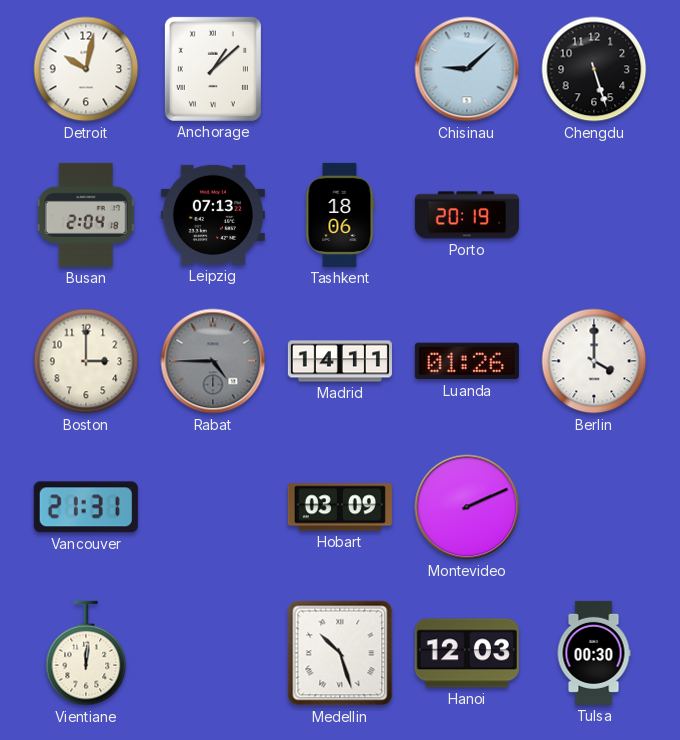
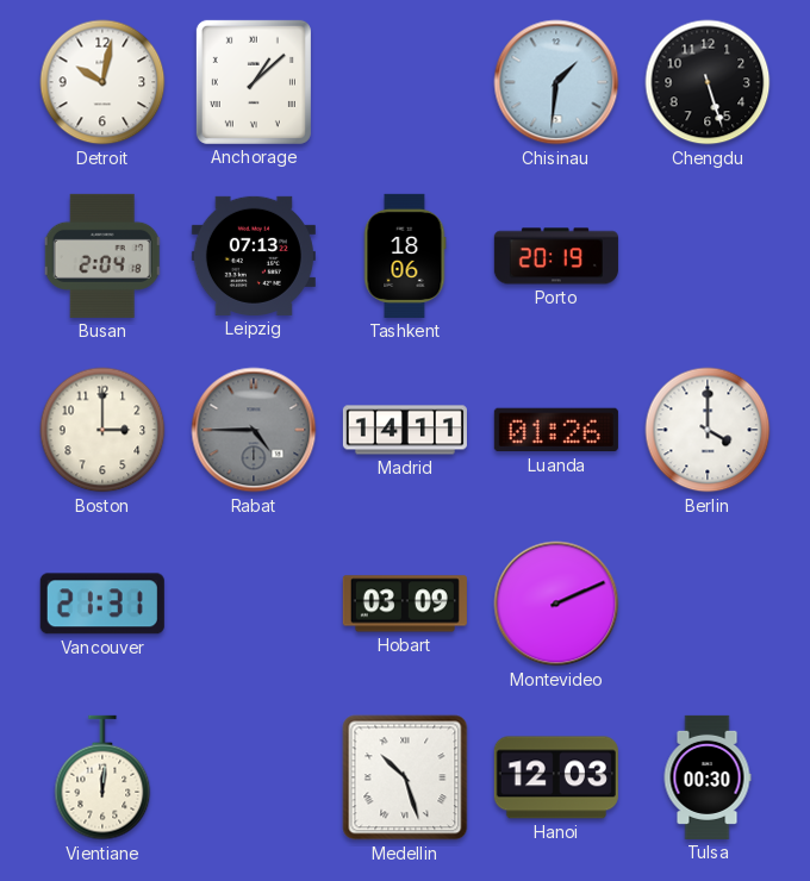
Chisinau: 9:08 -> 1:31 (556, 82)
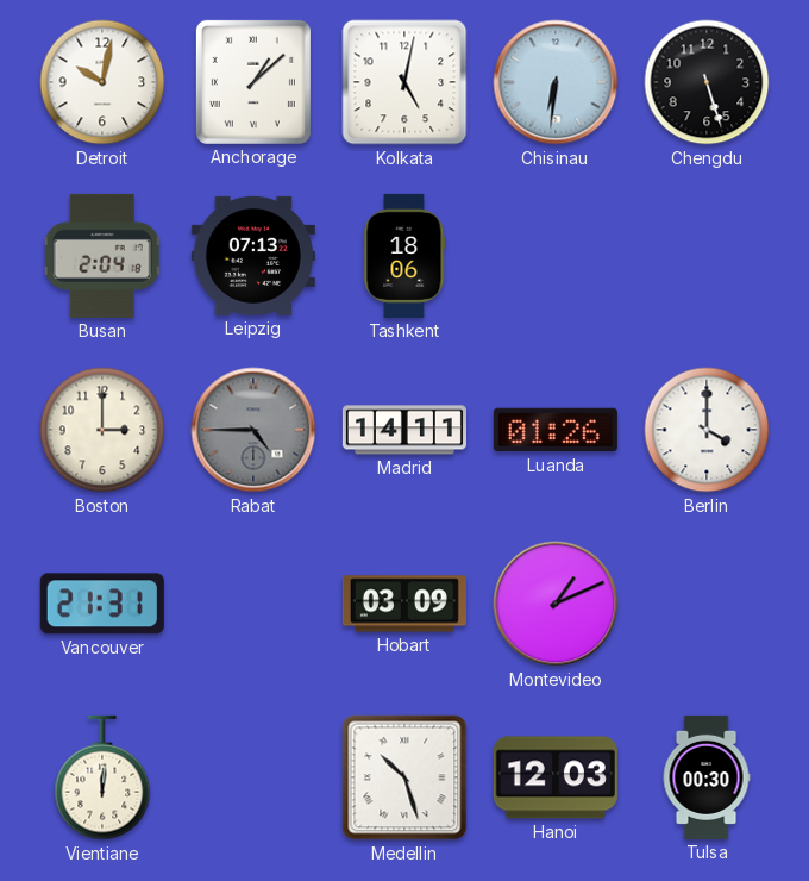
Kolkata: none -> 5:02 (404, 82)
Chisinau: 1:31 -> 6:31 (556, 82)
Porto: 20:19 -> none (556, 256)
Montevideo: 2:11 -> 1:11 (556, 604)
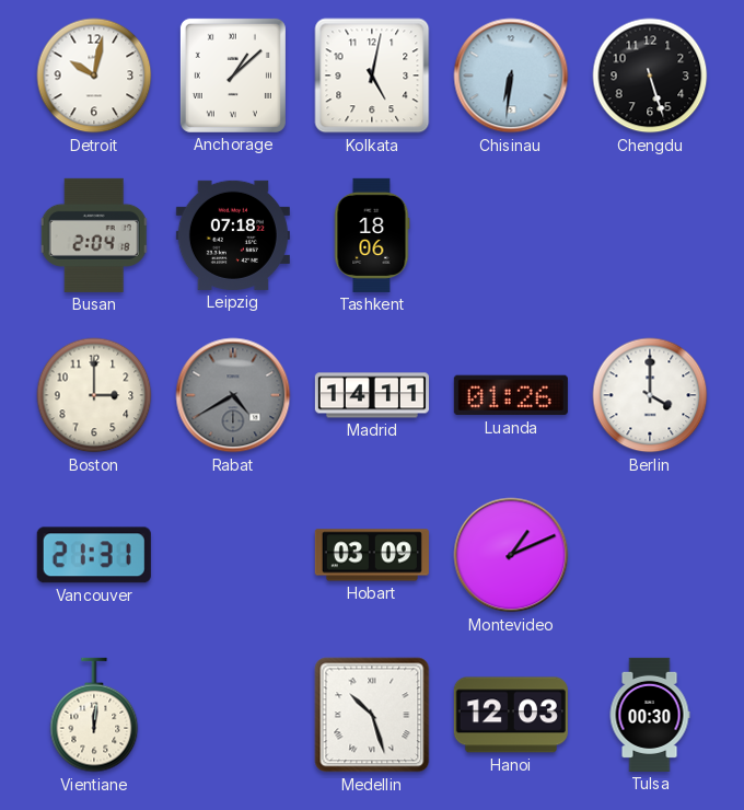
Leipzig: 07:13 -> 07:18 (233, 235)
Rabat: 4:45 -> 4:40 (233, 395)
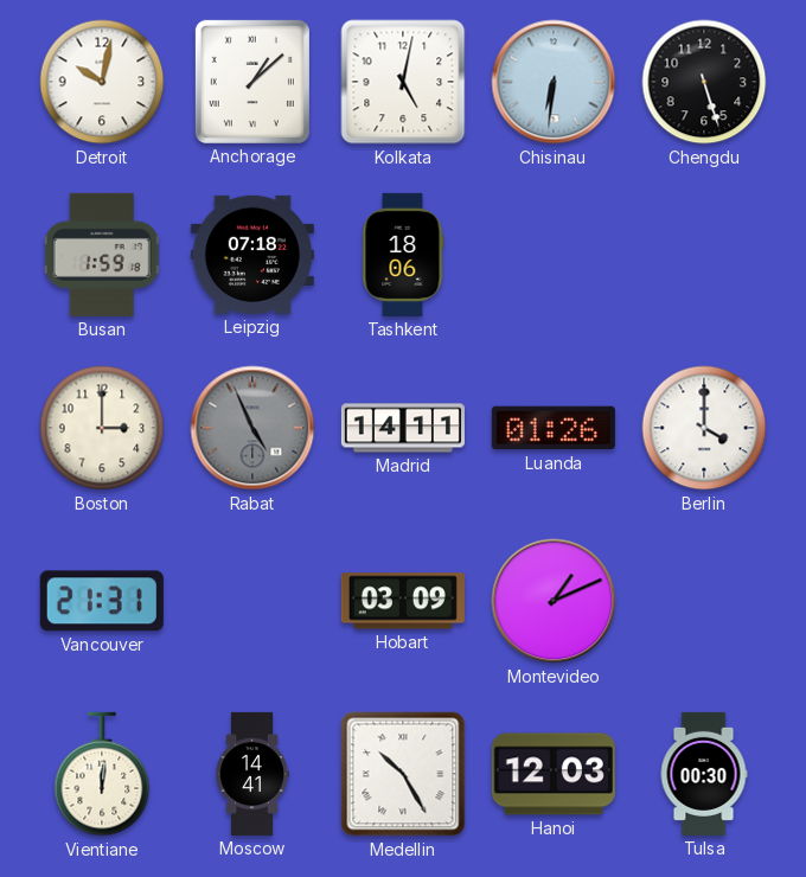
Busan: 2:04 -> 1:59 (102, 255)
Rabat: 4:40 -> 4:56 (252, 428)
Moscow: none -> 14:41 (252, 774)
Medellin: 10:27 -> 10:25 (403, 774)
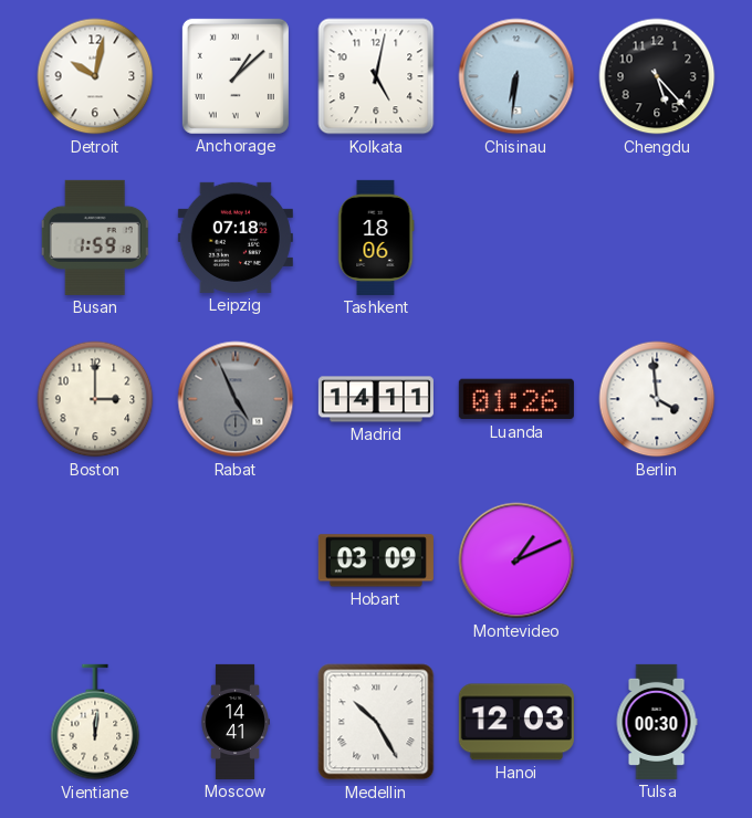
Chengdu: 5:27 -> 5:23 (657, 76)
Berlin: 4:00 -> 3:59 (657, 399)
Vancouver: 21:31 -> none (102, 601)
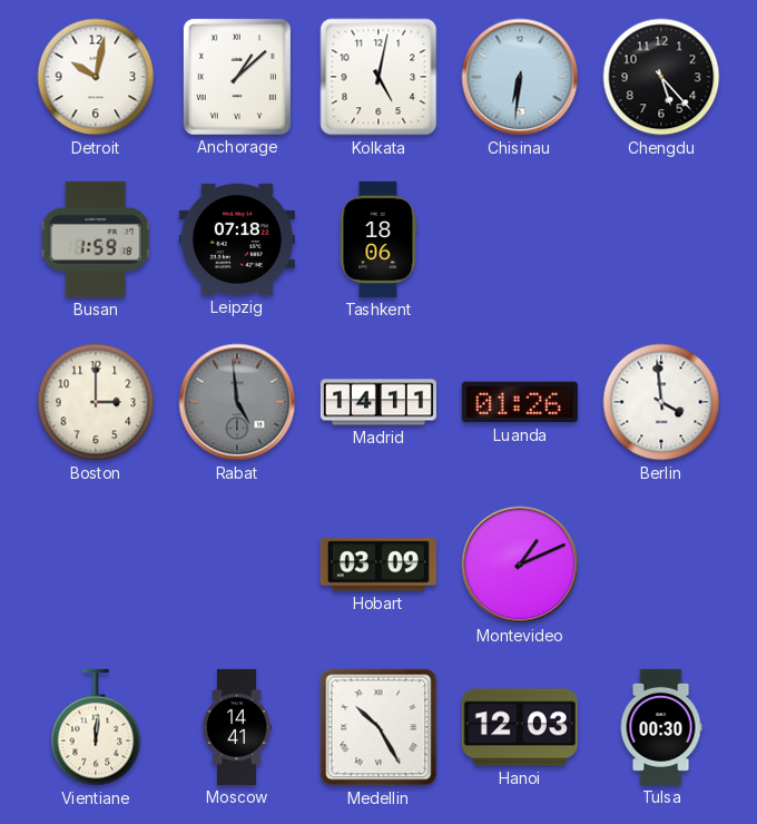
Rabat: 4:56 -> 4:59 (237, 402)
